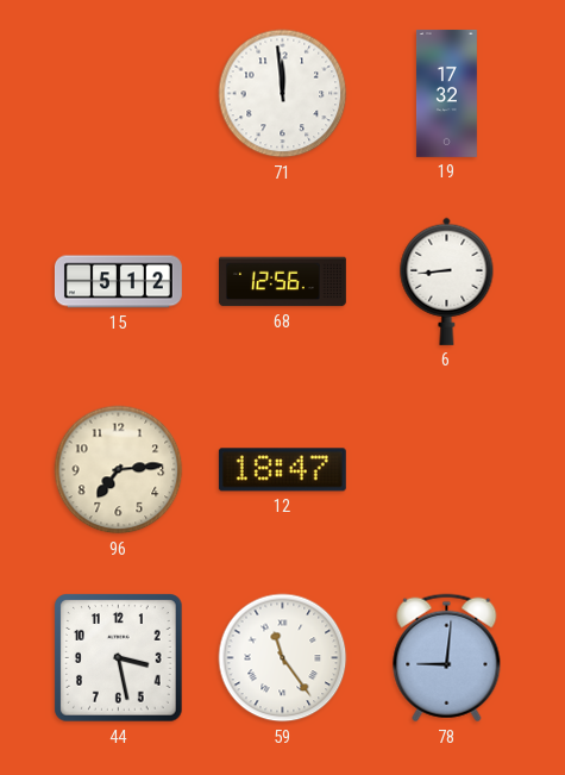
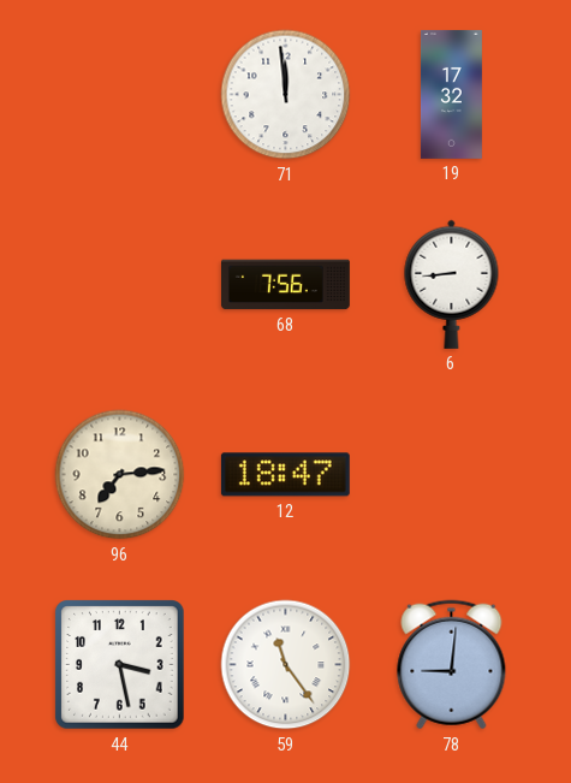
15: 5:12 -> none (118, 282)
68: 12:56 -> 7:56 (285, 285)
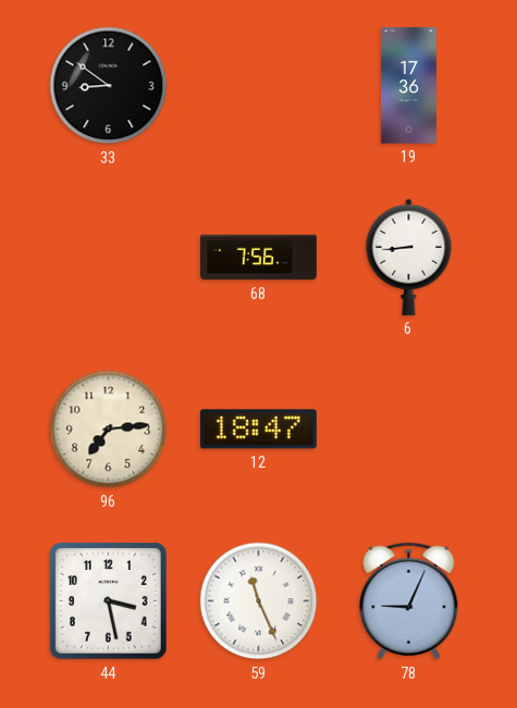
33: none -> 8:51 (109, 86)
71: 11:59 -> none (286, 95)
19: 17:32 -> 17:36 (408, 85)
59: 11:24 -> 11:26 (259, 601)
78: 9:01 -> 9:04 (409, 601)
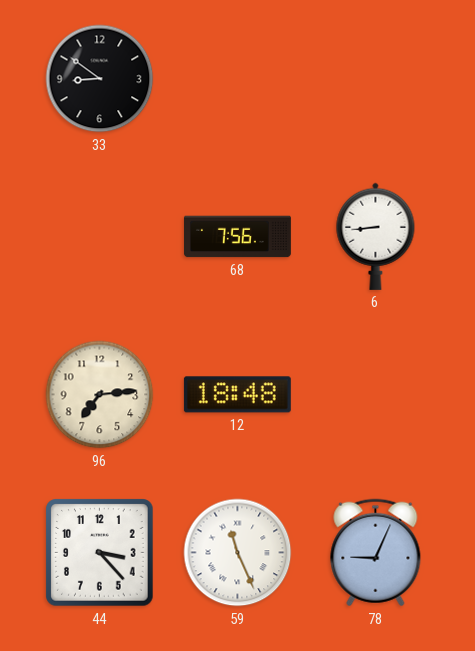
19: 17:36 -> none (408, 85)
12: 18:47 -> 18:48 (237, 395)
44: 3:28 -> 3:23 (100, 553)
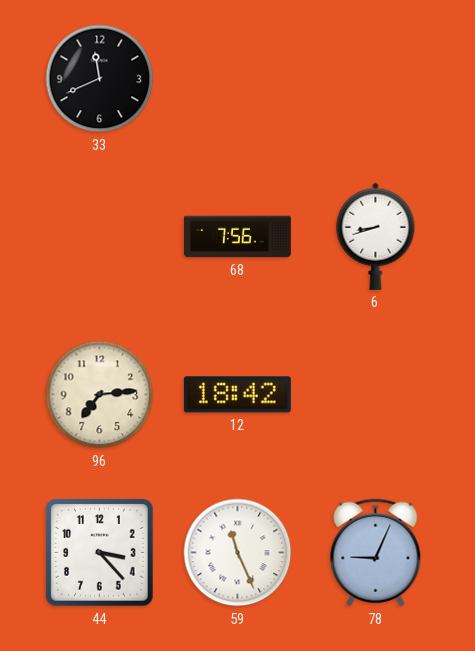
33: 8:51 -> 11:41 (100, 79)
6: 8:44 -> 8:42 (376, 236)
12: 18:48 -> 18:42 (237, 395)
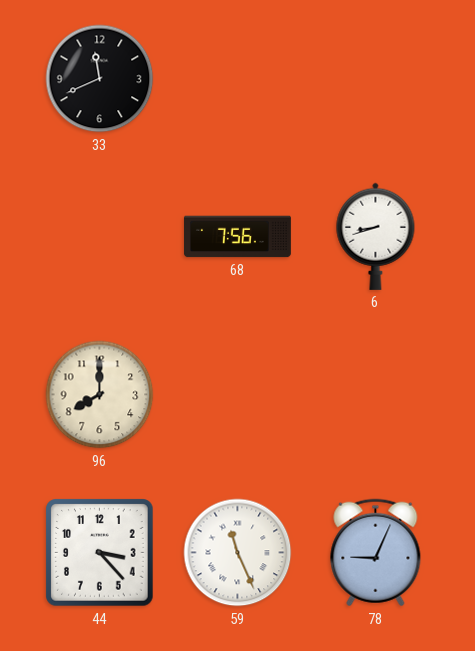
96: 7:14 -> 8:00 (100, 395)
12: 18:42 -> none (237, 395)
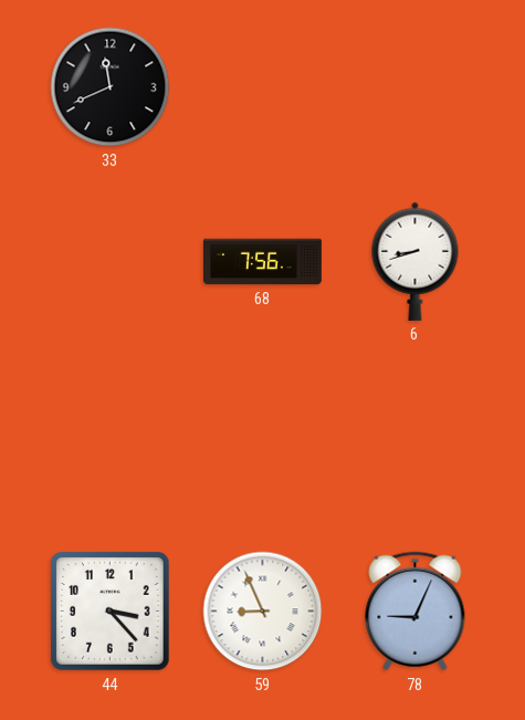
96: 8:00 -> none (100, 395)
59: 11:26 -> 8:56 (263, 612)
